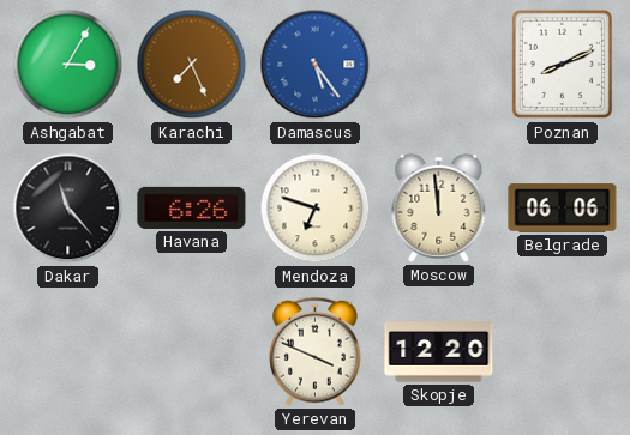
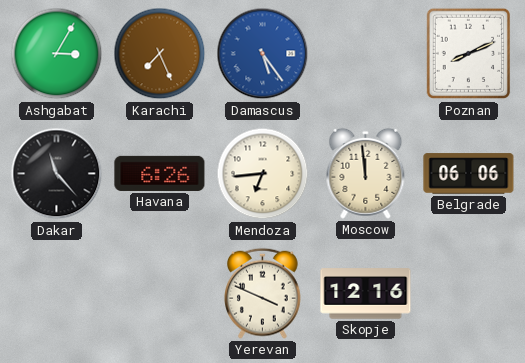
Mendoza: 6:48 -> 6:44 (263, 174)
Skopje: 12:20 -> 12:16 (366, 294)
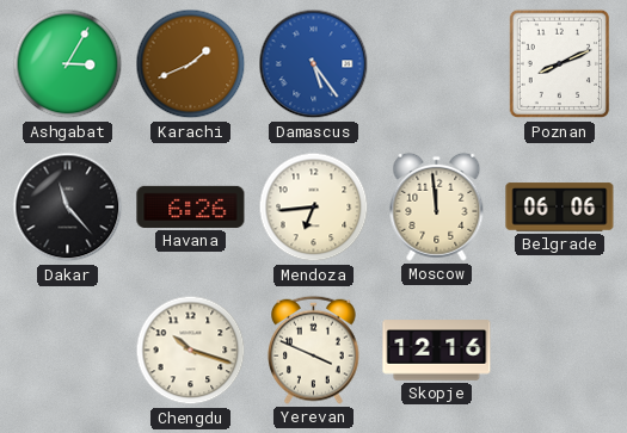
Karachi: 7:26 -> 1:41 (191, 64)
Chengdu: none -> 10:18 (191, 351)
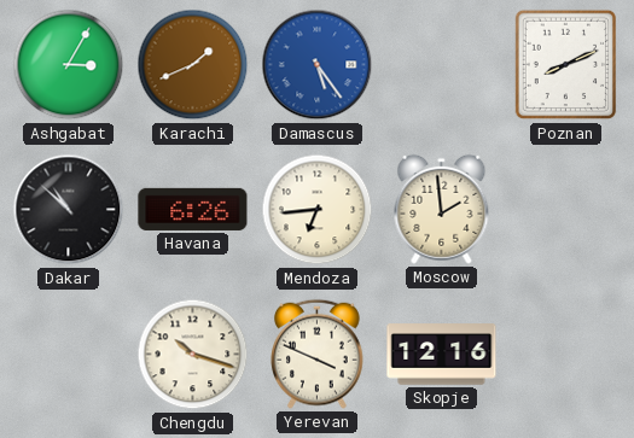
Dakar: 11:23 -> 10:52 (69, 210)
Moscow: 11:59 -> 1:59 (442, 209)
Belgrade: 06:06 -> none (560, 208)
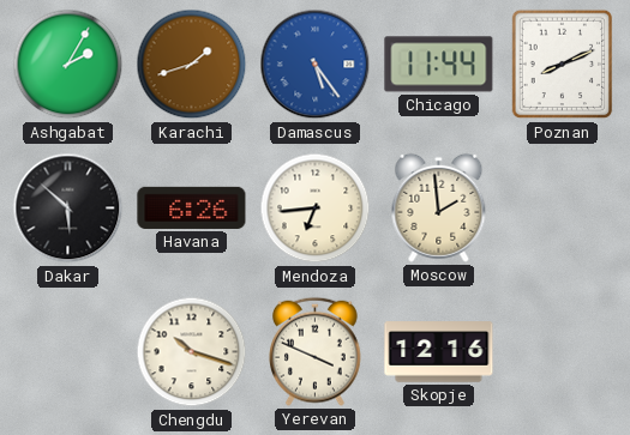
Ashgabat: 3:05 -> 2:05 (68, 65)
Karachi: 1:41 -> 1:42 (192, 65)
Chicago: none -> 11:44 (439, 65)
Dakar: 10:52 -> 5:52 (68, 209)
